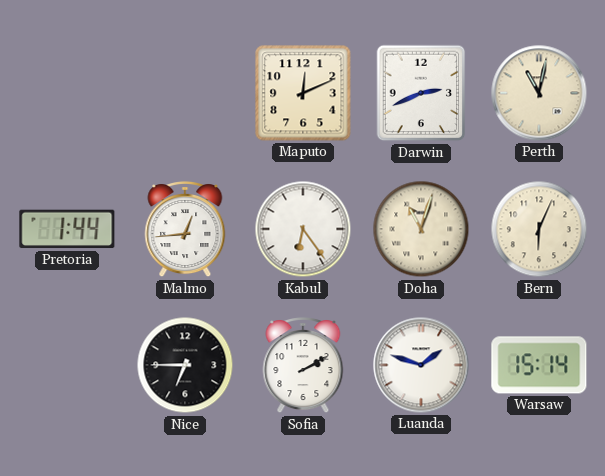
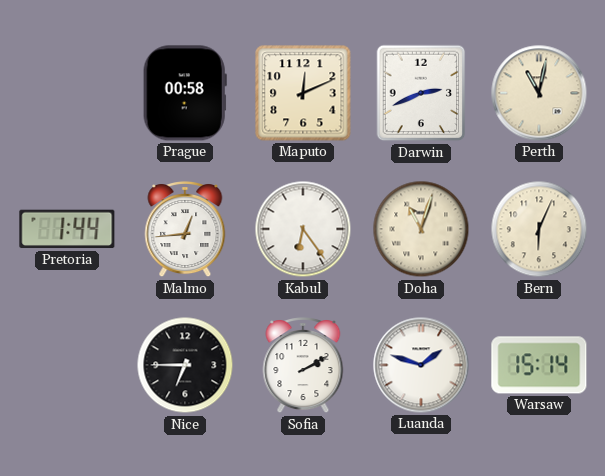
Prague: none -> 00:58 (185, 93)
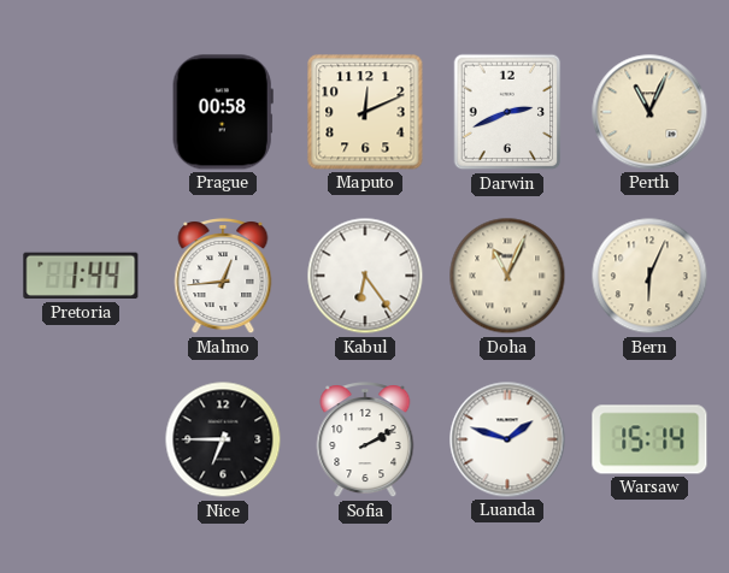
Perth: 11:02 -> 11:04 (649, 112)
Doha: 11:03 -> 11:04 (507, 276)
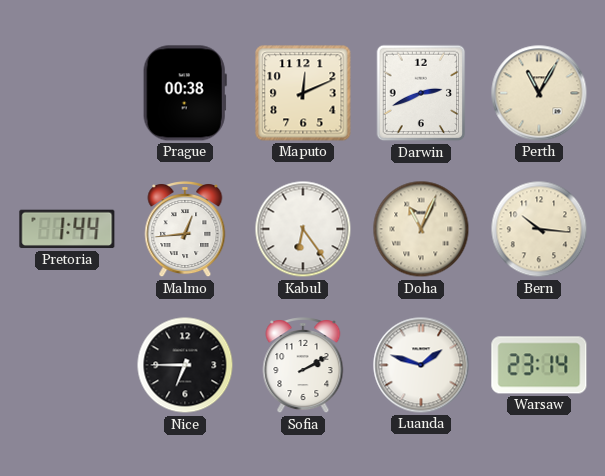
Prague: 00:58 -> 00:38 (185, 93)
Perth: 11:04 -> 11:05 (539, 93)
Bern: 6:04 -> 10:16 (539, 229)
Warsaw: 15:14 -> 23:14 (539, 365)
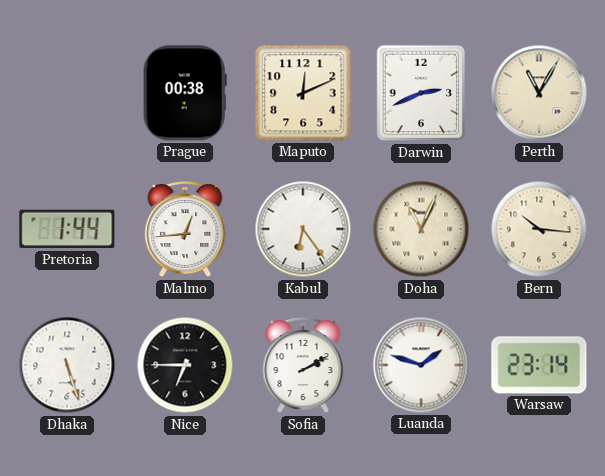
Dhaka: none -> 5:27 (67, 365)
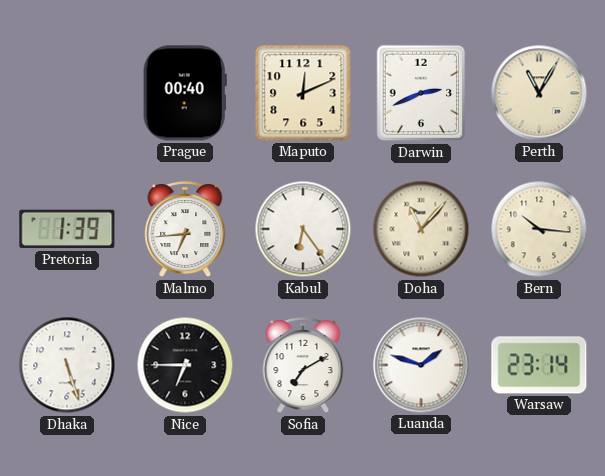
Prague: 00:38 -> 00:40 (185, 93)
Pretoria: 1:44 -> 1:39 (67, 229)
Malmo: 12:44 -> 6:44 (185, 229)
Doha: 11:04 -> 11:07 (421, 229)
Sofia: 2:10 -> 7:10 (303, 365)
